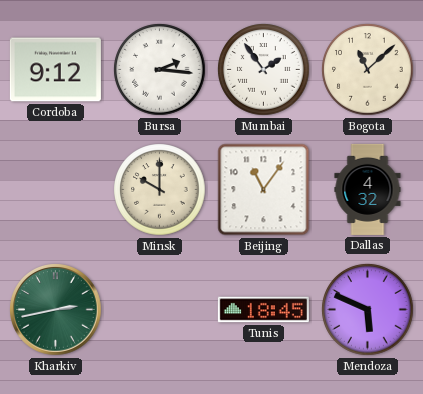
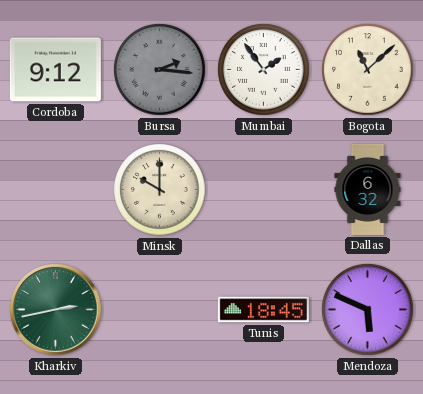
Bursa dial: white -> grey (160, 70)
Beijing: 11:06 -> none (264, 190)
Dallas: 4:32 -> 6:32 (368, 189)
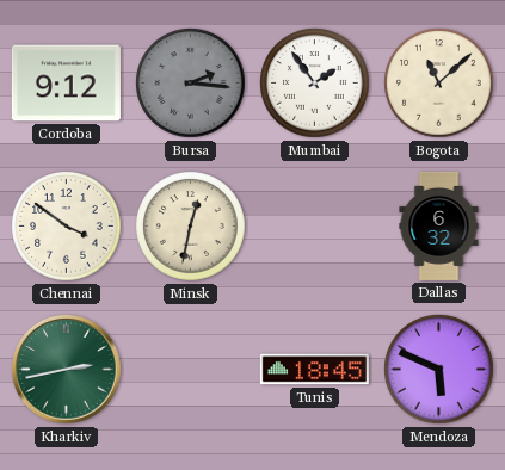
Chennai: none -> 3:51 (67, 227)
Minsk: 10:00 -> 12:32 (191, 227)
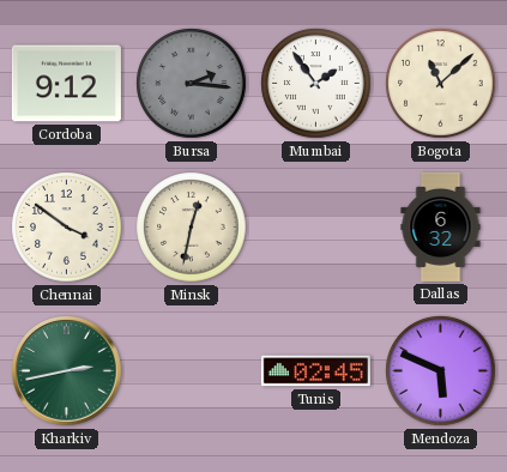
Tunis: 18:45 -> 02:45 (315, 371)
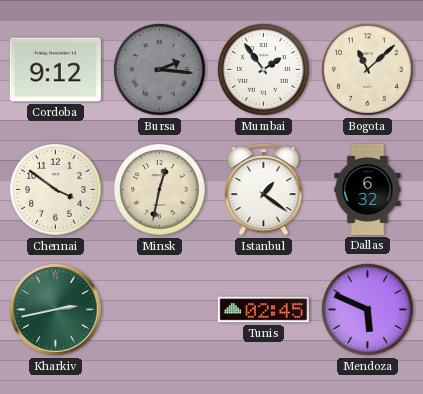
Istanbul: none -> 1:21 (264, 190)
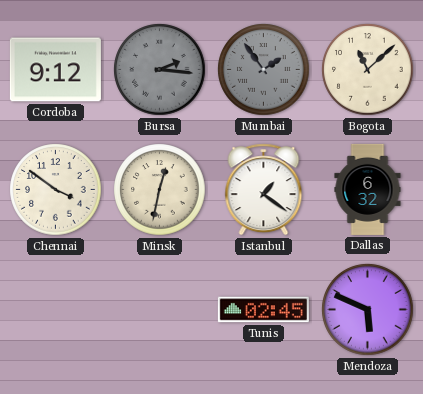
Mumbai dial: white -> grey (264, 70)
Kharkiv: 2:43 -> none (56, 310)
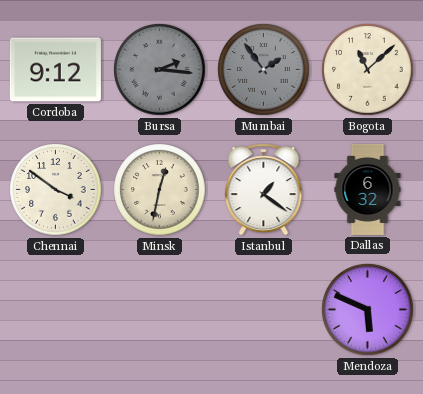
Tunis: 02:45 -> none (263, 310)
